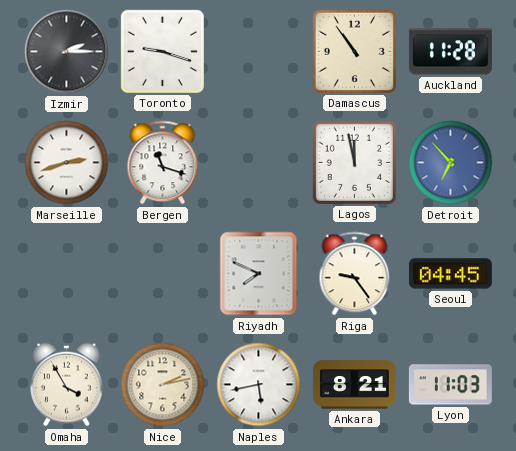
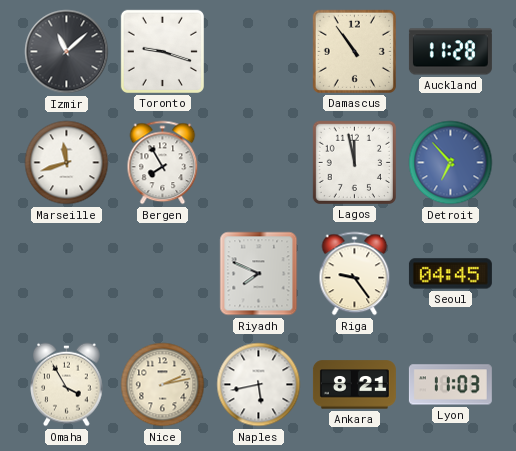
Izmir: 2:15 -> 11:08 (67, 52)
Marseille: 2:42 -> 11:42 (67, 163)
Bergen: 11:18 -> 7:55 (163, 163)
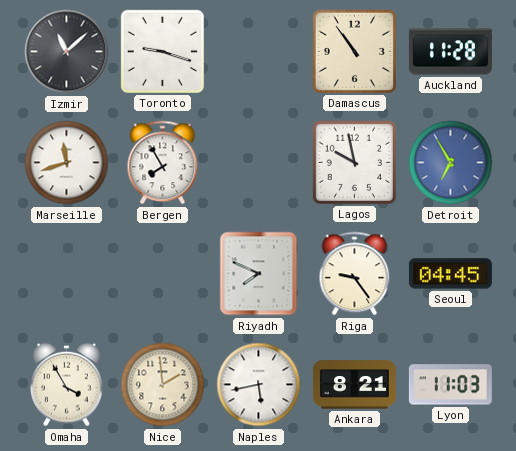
Lagos: 11:58 -> 9:58 (354, 162)
Detroit: 6:53 -> 6:55 (451, 163)
Nice: 2:13 -> 1:59 (163, 385)
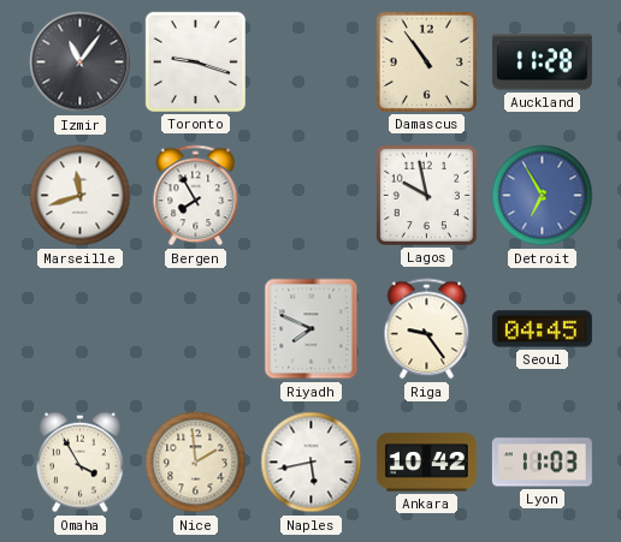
Izmir: 11:08 -> 11:06 (81, 62)
Ankara: 8:21 -> 10:42 (426, 463)
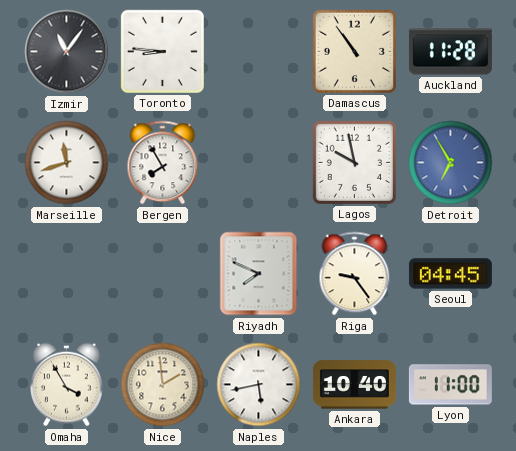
Toronto: 9:18 -> 8:46 (162, 51)
Ankara: 10:42 -> 10:40 (354, 385)
Lyon: 11:03 -> 11:00 (450, 385)
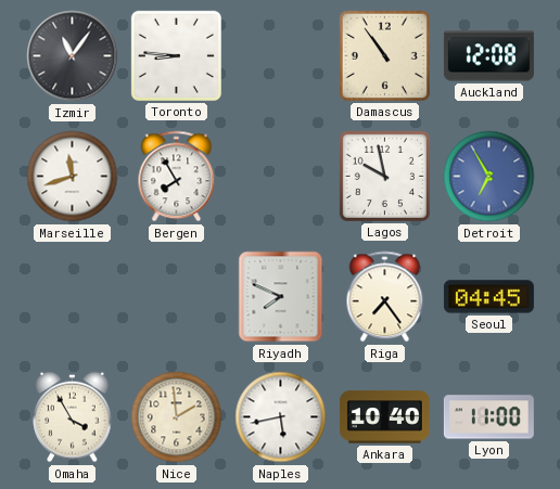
Auckland: 11:28 -> 12:08 (488, 56)
Riga: 9:24 -> 7:24 (385, 297)
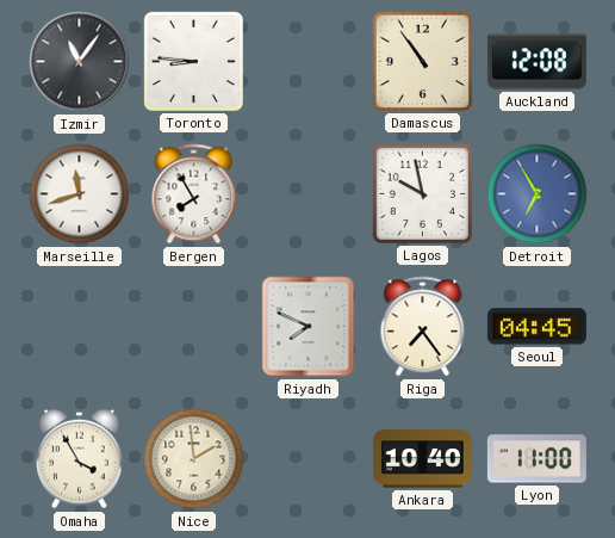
Naples: 5:43 -> none (281, 417)
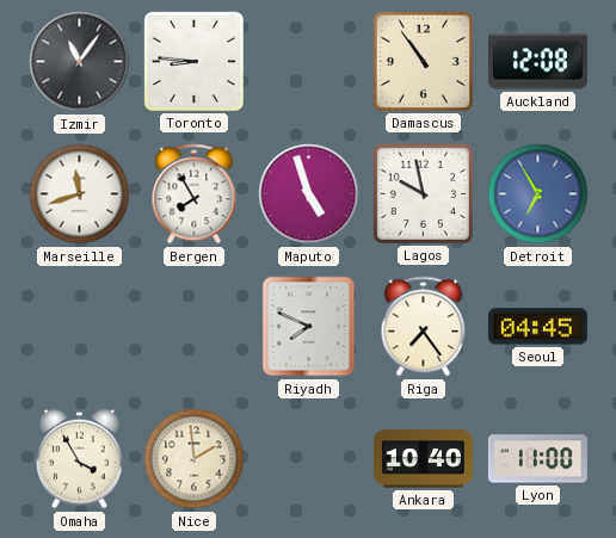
Maputo: none -> 4:57 (309, 194)
